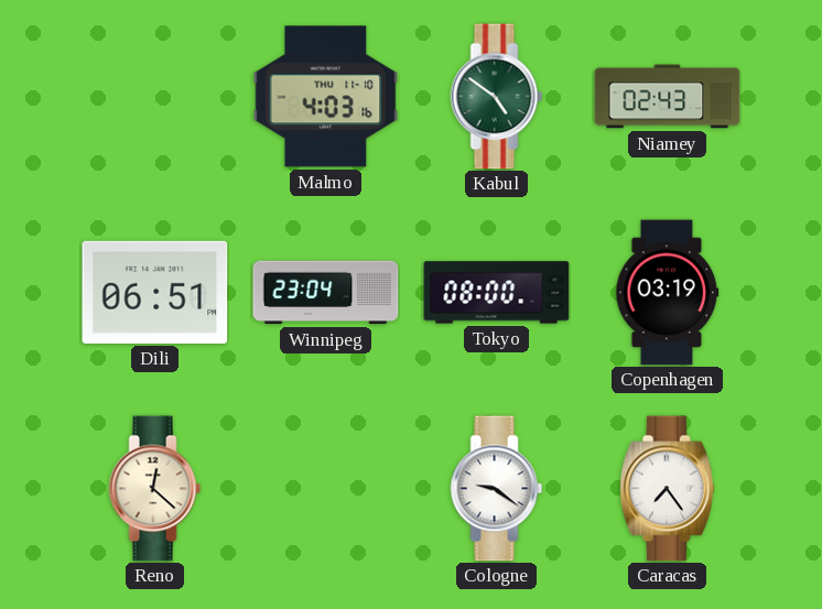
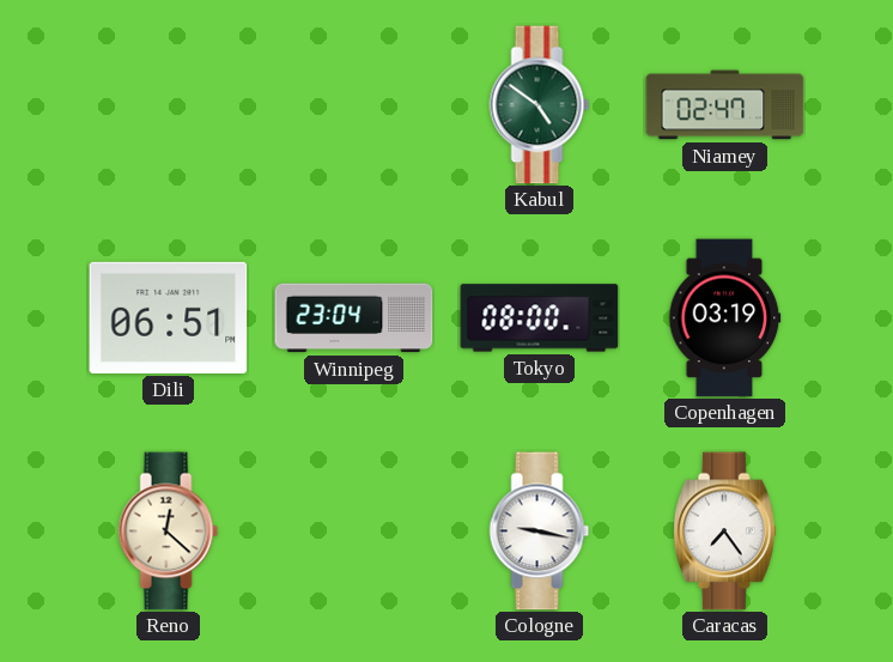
Malmo: 4:03 -> none (326, 97)
Niamey: 02:43 -> 02:47 (725, 105)
Cologne: 9:21 -> 9:17 (540, 532)
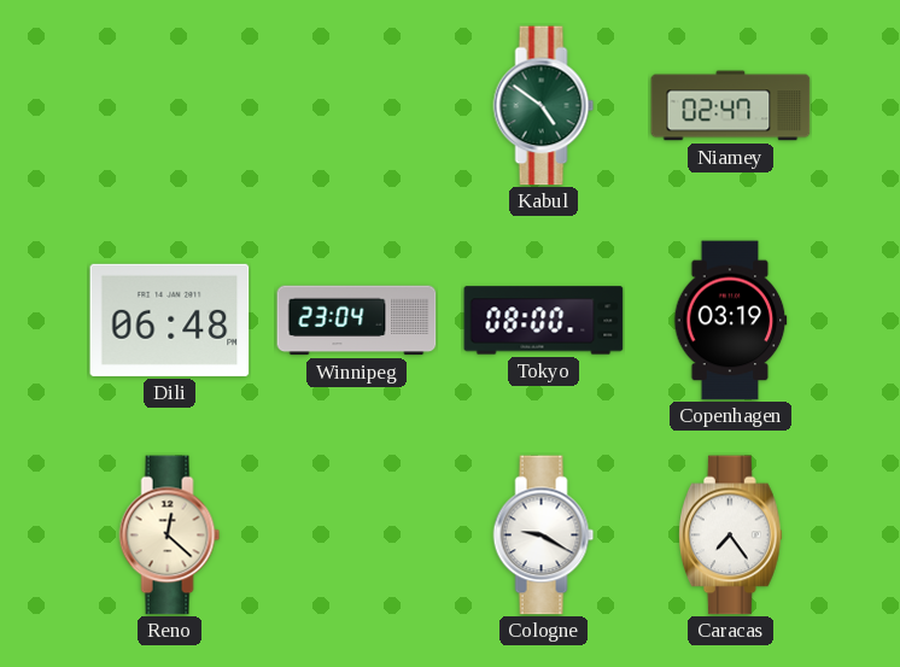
Dili: 06:51 -> 06:48 (170, 320)
Cologne: 9:17 -> 9:20 (544, 536)
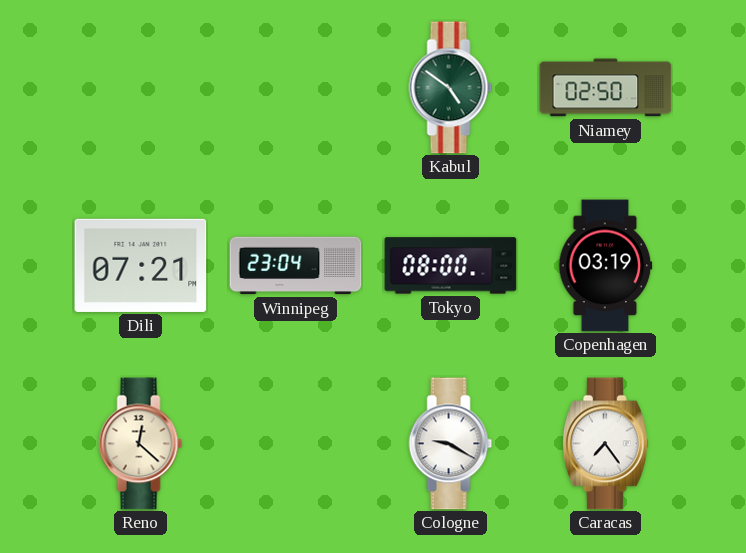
Niamey: 02:47 -> 02:50 (606, 88)
Dili: 06:48 -> 07:21 (141, 265)
